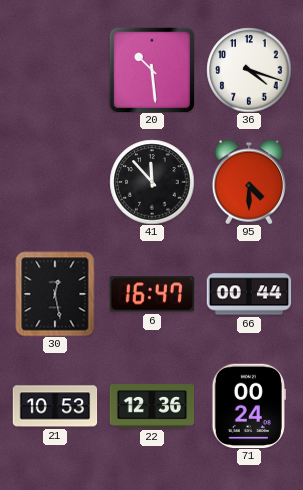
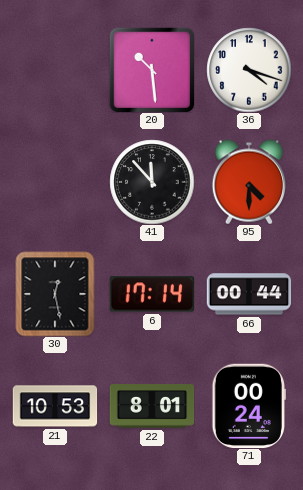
6: 16:47 -> 17:14 (151, 294)
22: 12:36 -> 8:01 (152, 406)
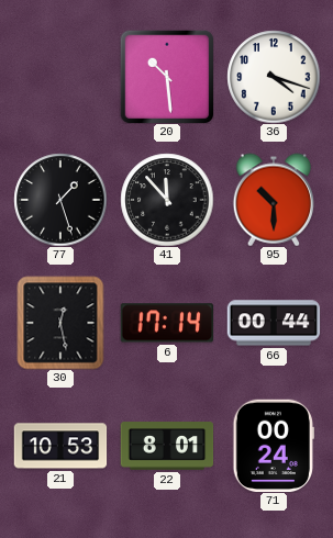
77: none -> 1:27 (60, 200)
95: 4:30 -> 10:30 (273, 200)
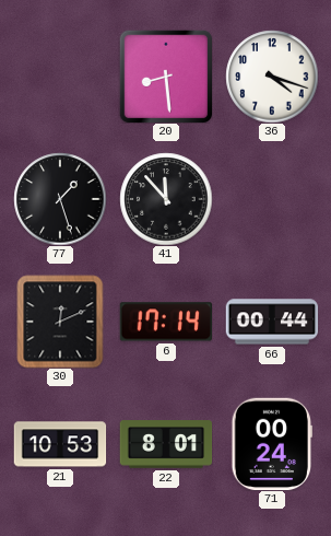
20: 10:29 -> 8:29 (166, 77)
95: 10:30 -> none (273, 200)
30: 12:28 -> 12:11 (60, 322)
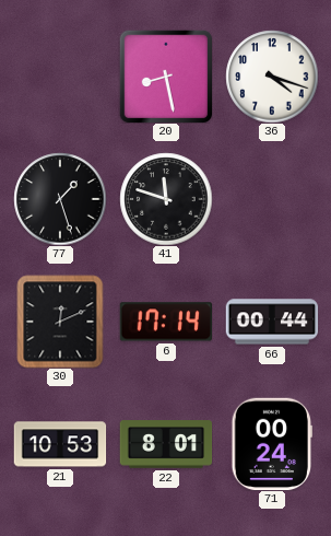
20: 8:29 -> 8:28 (166, 77)
41: 11:53 -> 11:48 (166, 199)
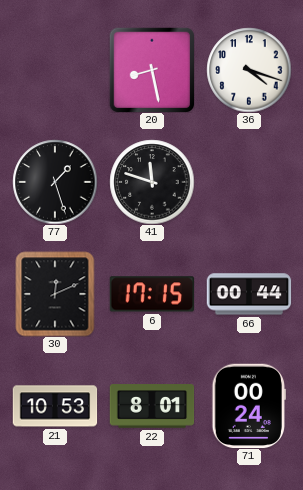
6: 17:14 -> 17:15 (151, 294)
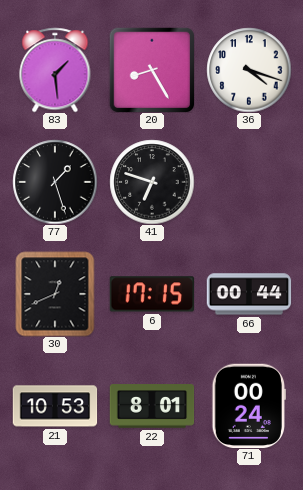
83: none -> 1:29 (55, 70)
20: 8:28 -> 8:25 (152, 70)
41: 11:48 -> 6:48 (152, 182)
30: 12:11 -> 12:41 (55, 294)
